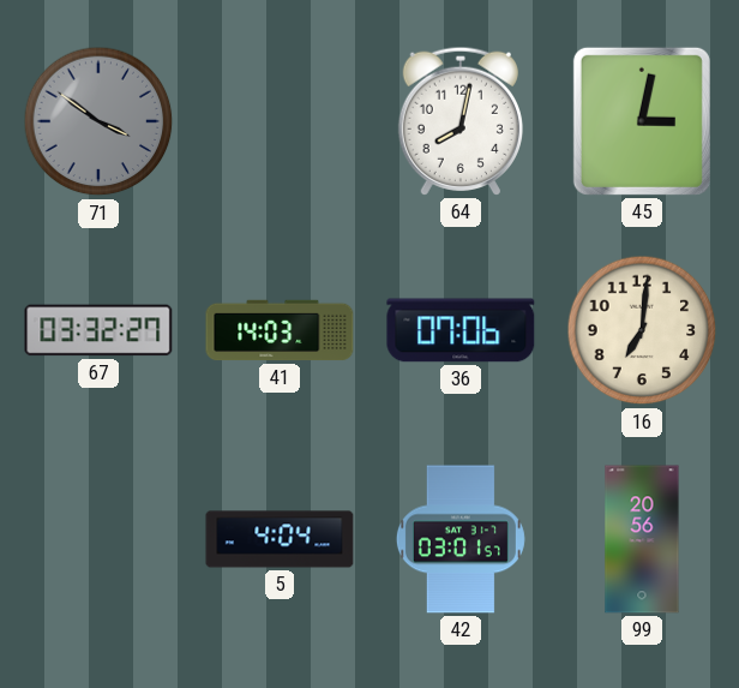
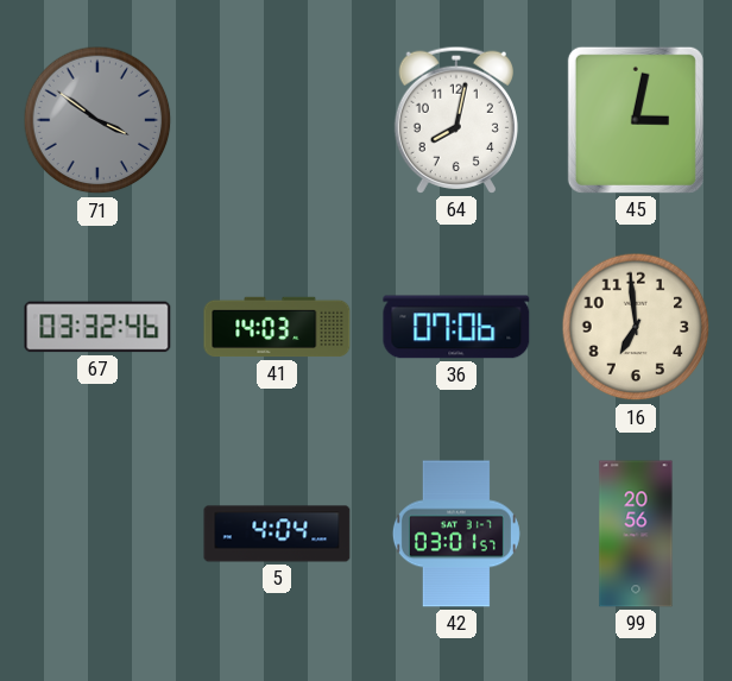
67: 03:32:27 -> 03:32:46 (97, 327)
16: 7:01 -> 6:59 (636, 327)
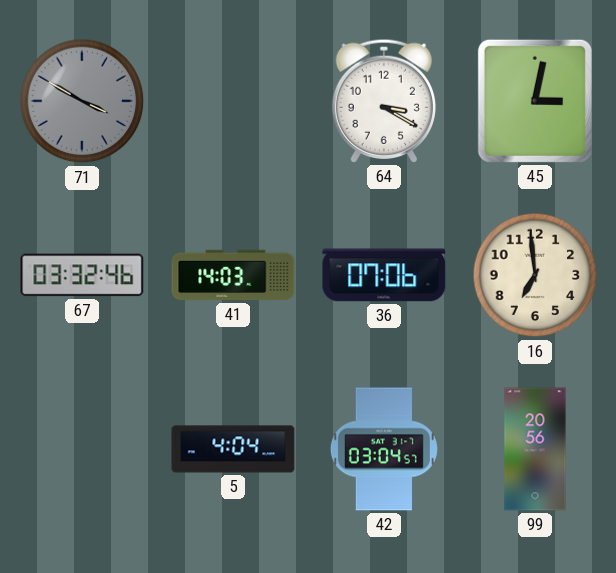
71: 3:51 -> 3:50 (82, 101)
64: 8:02 -> 3:20 (383, 101)
42: 03:01 -> 03:04 (384, 449)
